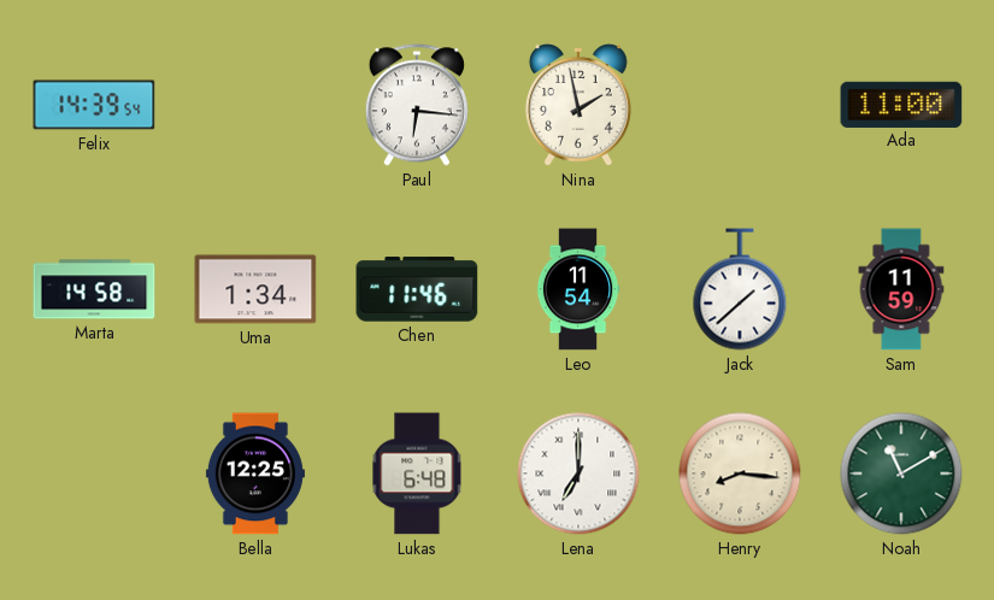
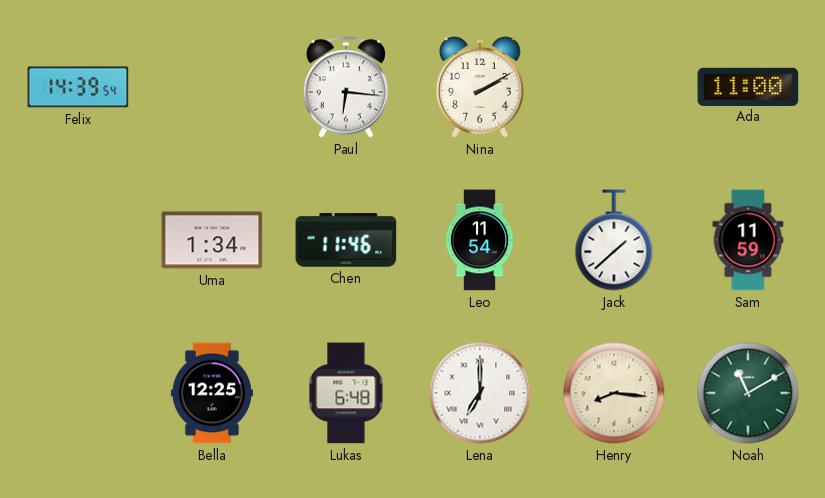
Nina: 1:58 -> 2:10 (480, 87)
Marta: 14:58 -> none (94, 289)
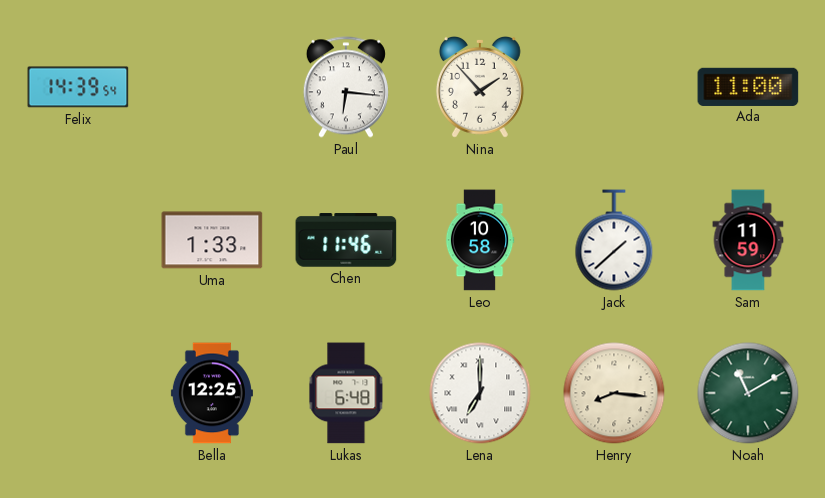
Nina: 2:10 -> 1:53 (480, 87)
Uma: 1:34 -> 1:33 (212, 240)
Leo: 11:54 -> 10:58 (480, 240)
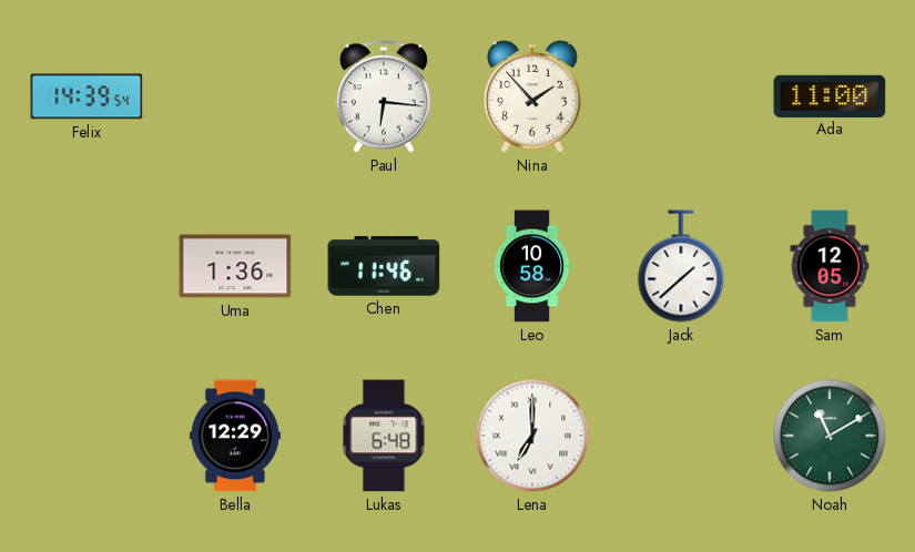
Uma: 1:33 -> 1:36 (235, 266)
Sam: 11:59 -> 12:05 (830, 266)
Bella: 12:25 -> 12:29 (235, 436)
Henry: 8:16 -> none (614, 393)
